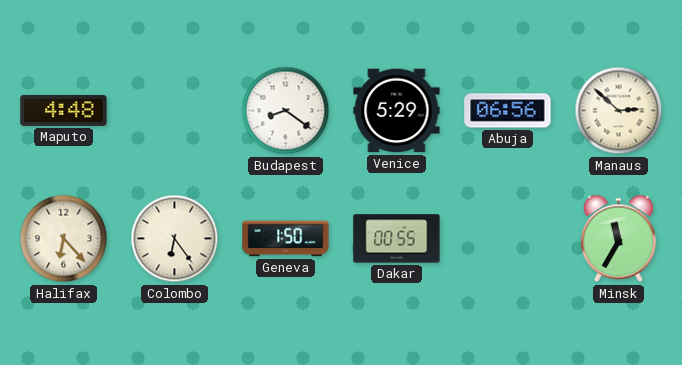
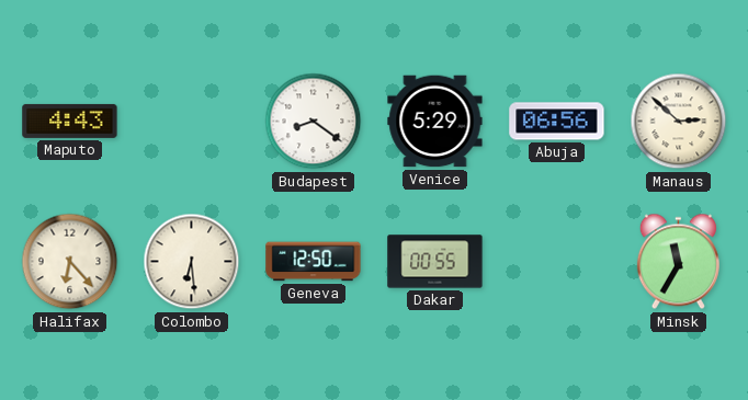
Maputo: 4:48 -> 4:43 (70, 121)
Colombo: 6:24 -> 6:29 (192, 262)
Geneva: 1:50 -> 12:50 (314, 262)
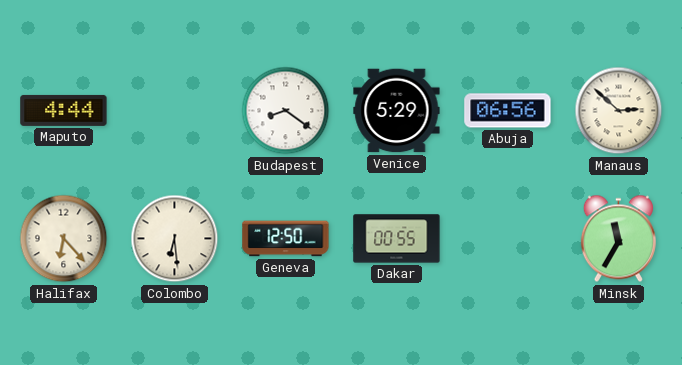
Maputo: 4:43 -> 4:44 (64, 110)
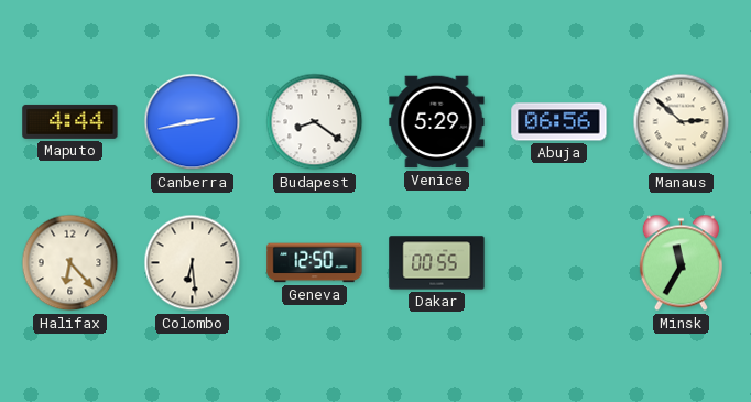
Canberra: none -> 2:43 (193, 122)
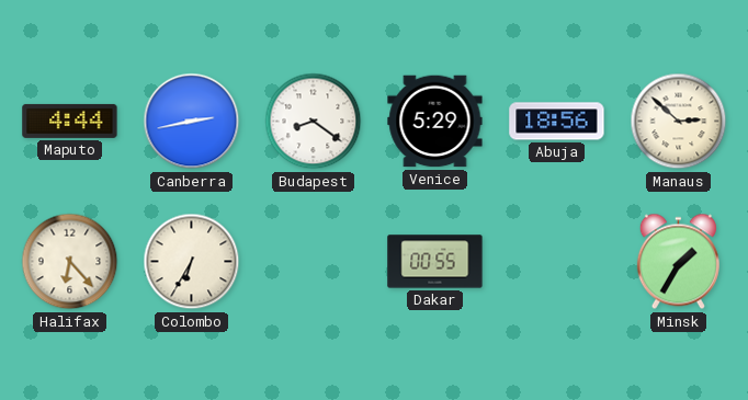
Abuja: 06:56 -> 18:56 (557, 122)
Colombo: 6:29 -> 6:35 (192, 262)
Geneva: 12:50 -> none (315, 263)
Minsk: 11:35 -> 1:35 (678, 262)
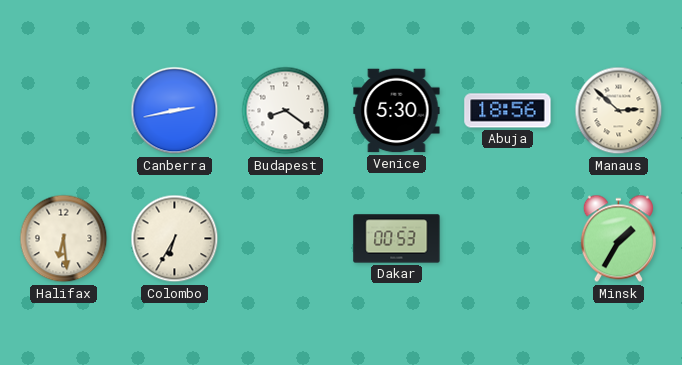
Maputo: 4:44 -> none (70, 121)
Venice: 5:29 -> 5:30 (397, 111)
Halifax: 6:23 -> 6:29 (64, 239)
Dakar: 00:55 -> 00:53 (397, 239)
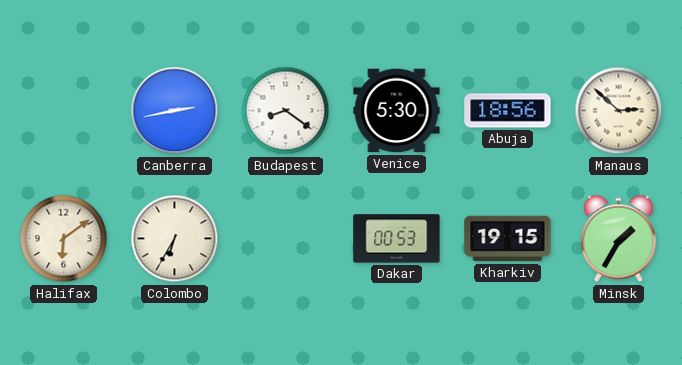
Halifax: 6:29 -> 6:09 (64, 239)
Kharkiv: none -> 19:15 (508, 239)
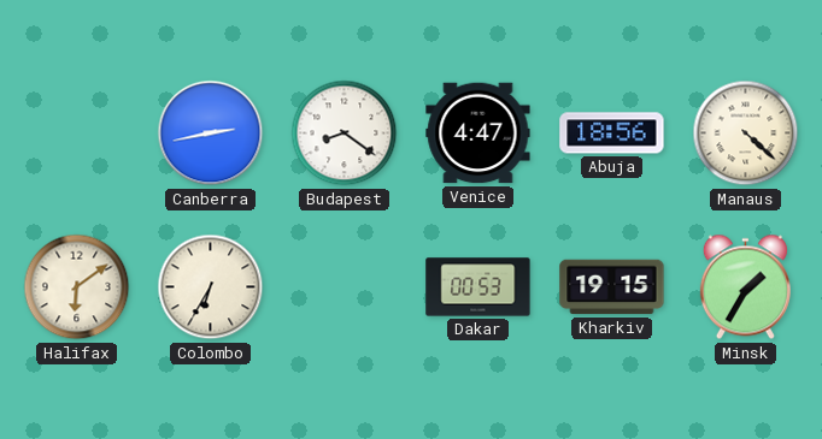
Venice: 5:30 -> 4:47 (478, 134)
Manaus: 2:52 -> 4:22 (746, 134)
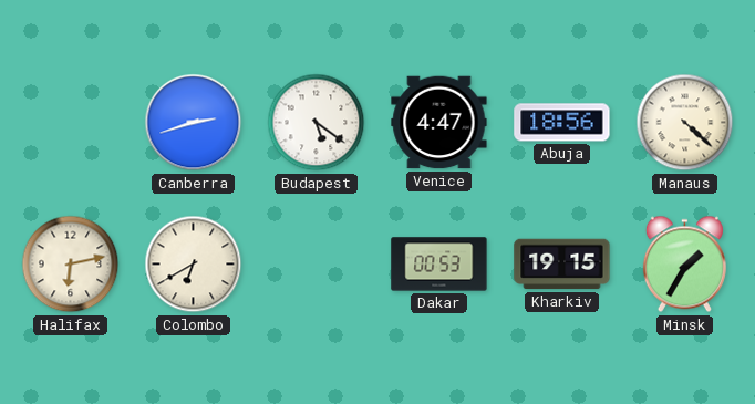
Canberra: 2:43 -> 2:42 (194, 123)
Budapest: 8:21 -> 5:21 (317, 123)
Halifax: 6:09 -> 6:13 (71, 265)
Colombo: 6:35 -> 6:40 (194, 265)
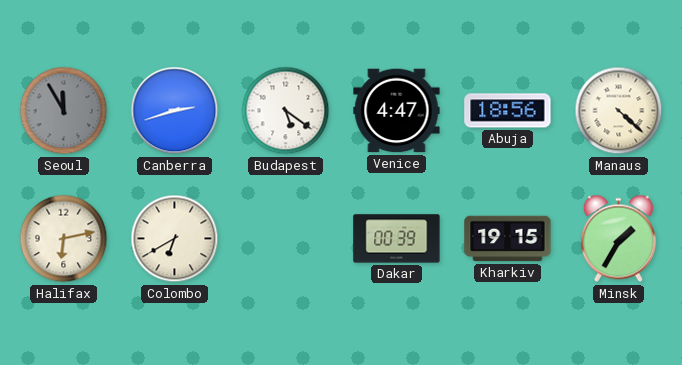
Seoul: none -> 11:55 (64, 111)
Dakar: 00:53 -> 00:39 (397, 239)
